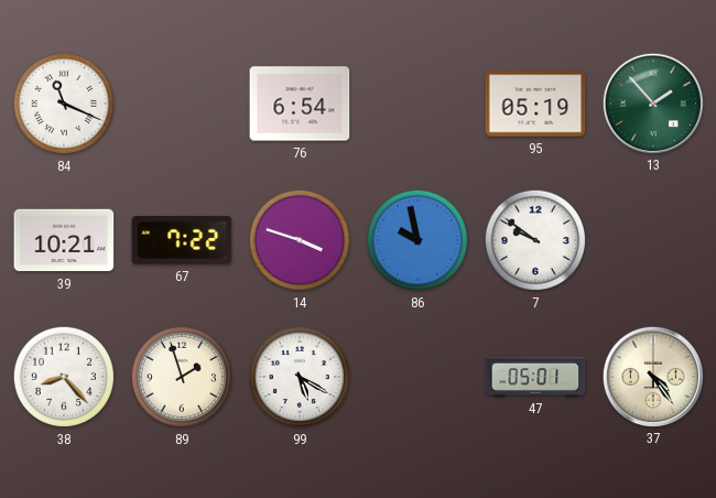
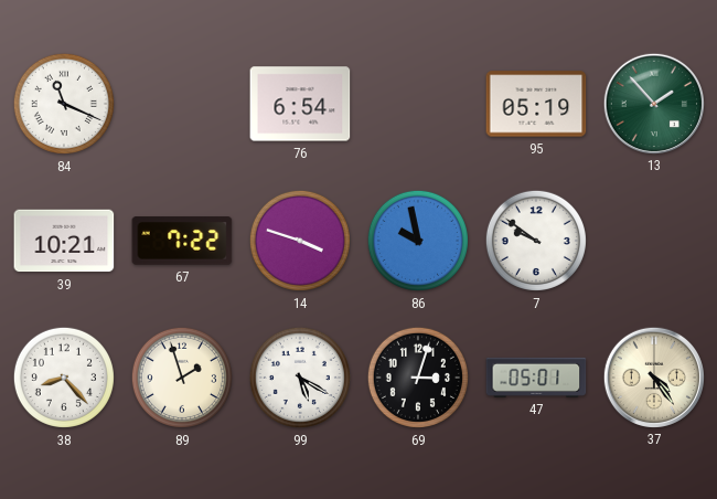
69: none -> 3:03 (418, 378)
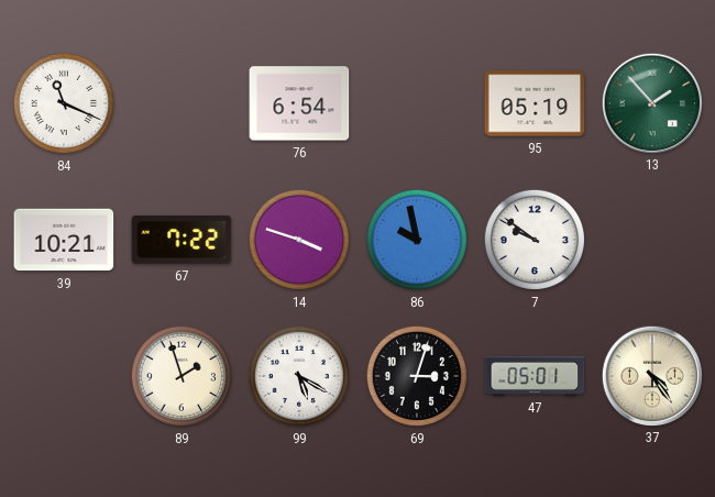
38: 8:23 -> none (64, 378)
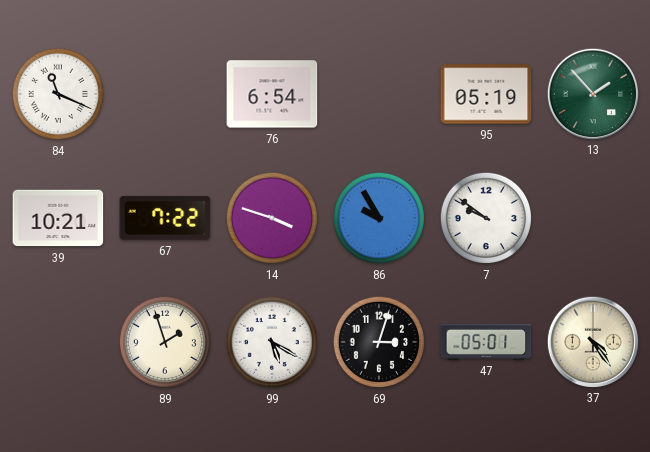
86: 9:58 -> 9:55 (379, 218)
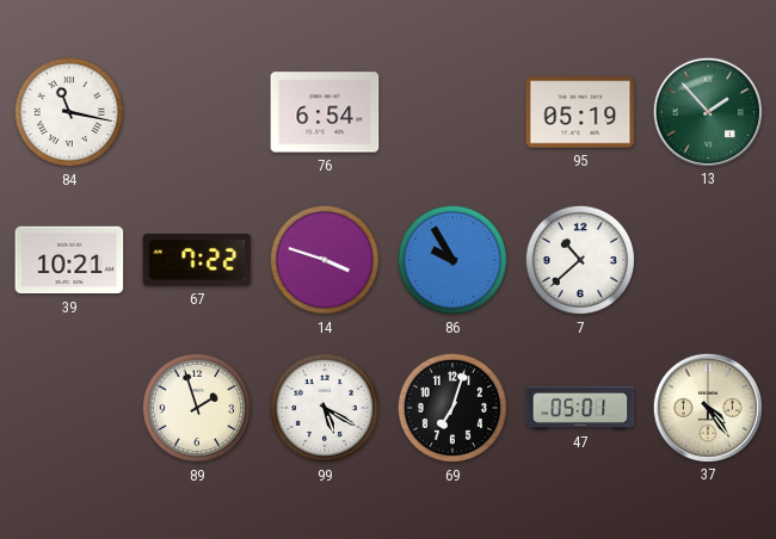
84: 11:19 -> 11:17 (69, 112)
7: 9:51 -> 10:38 (580, 260)
69: 3:03 -> 7:03 (452, 408)
